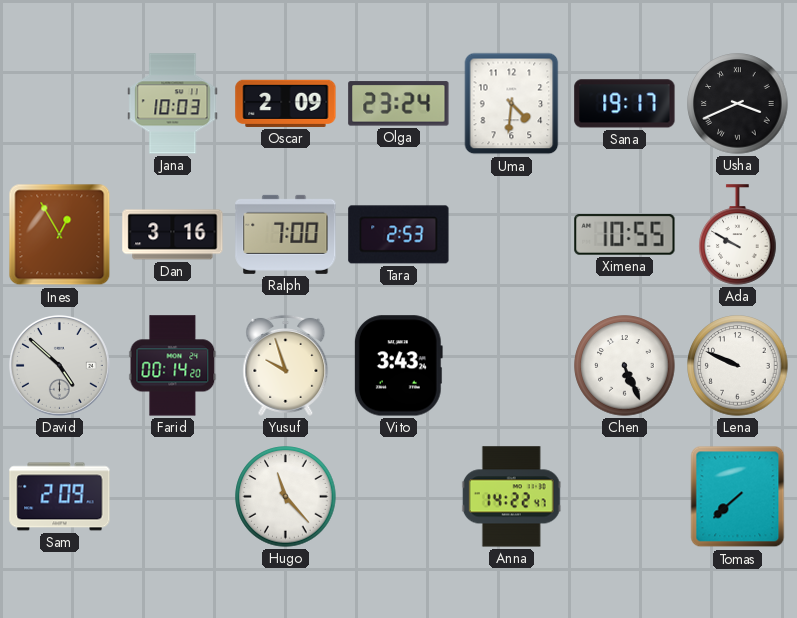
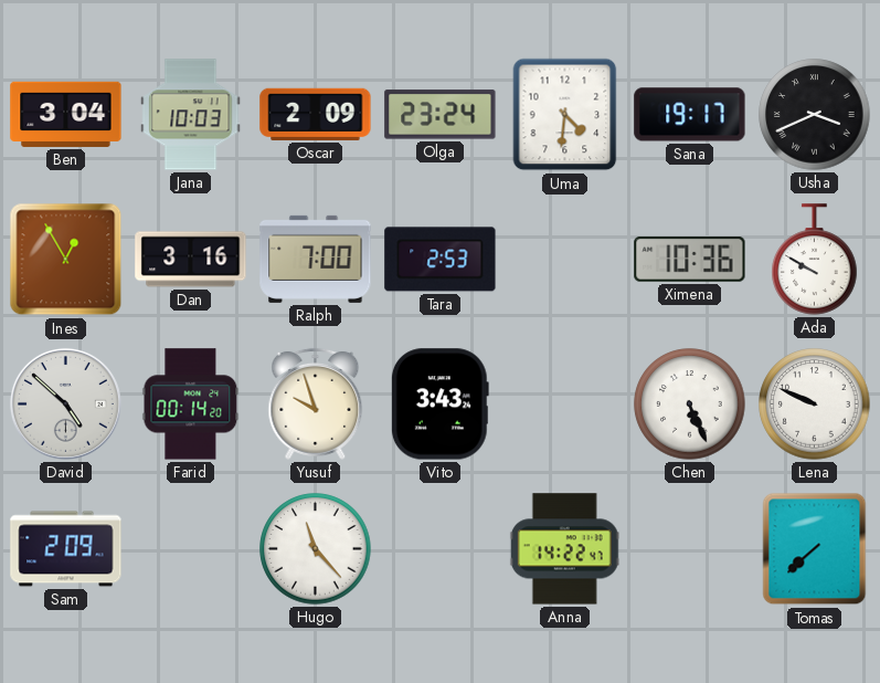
Ben: none -> 3:04 (66, 114)
Ximena: 10:55 -> 10:36 (690, 260)
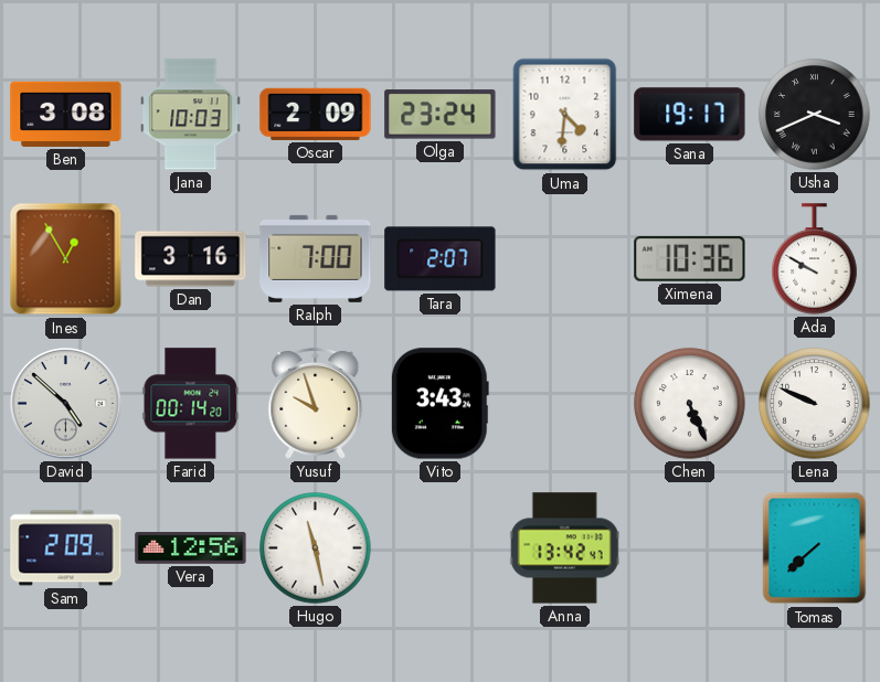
Ben: 3:04 -> 3:08 (66, 114)
Tara: 2:53 -> 2:07 (441, 259)
Vera: none -> 12:56 (191, 548)
Hugo: 11:23 -> 11:28 (316, 548)
Anna: 14:22 -> 13:42 (564, 548)
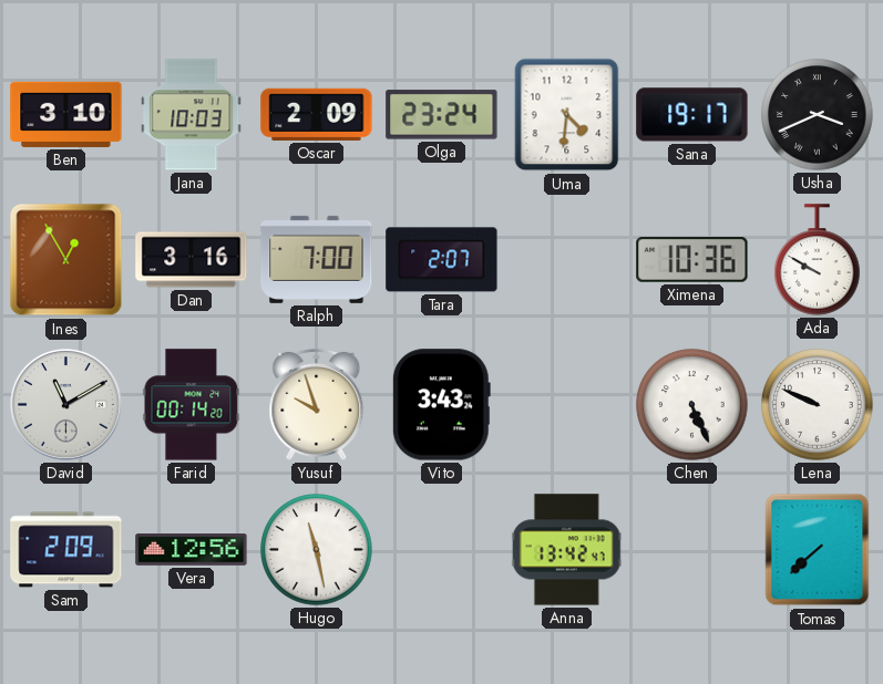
Ben: 3:08 -> 3:10 (66, 114)
David: 4:52 -> 11:10 (65, 404)
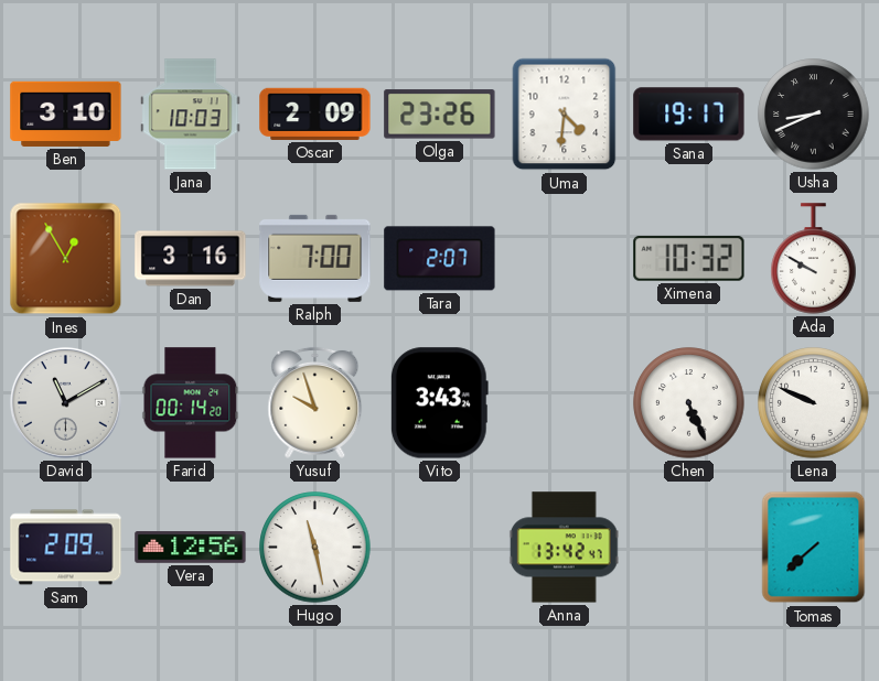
Olga: 23:24 -> 23:26 (440, 115)
Usha: 3:41 -> 8:41 (814, 115)
Ximena: 10:36 -> 10:32 (689, 259)
